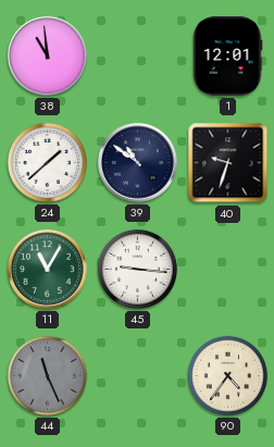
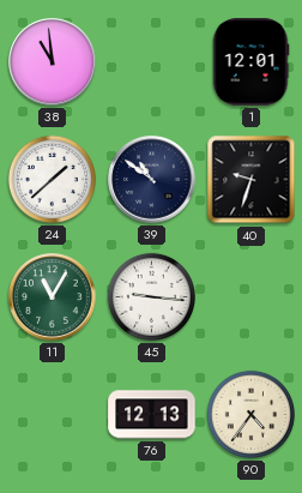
44: 11:26 -> none (47, 375)
76: none -> 12:13 (152, 415)
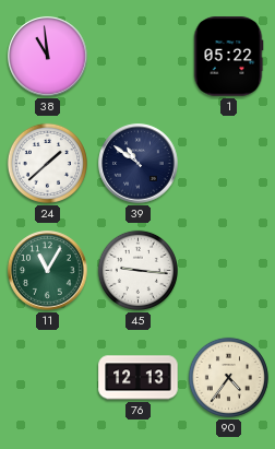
1: 12:01 -> 05:22 (228, 57)
40: 9:33 -> none (252, 180)
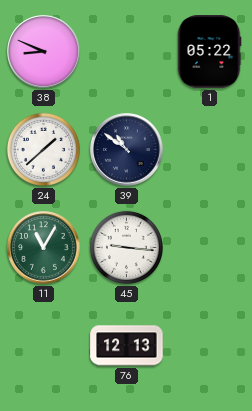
38: 10:59 -> 8:49 (44, 52)
90: 4:36 -> none (228, 377)
